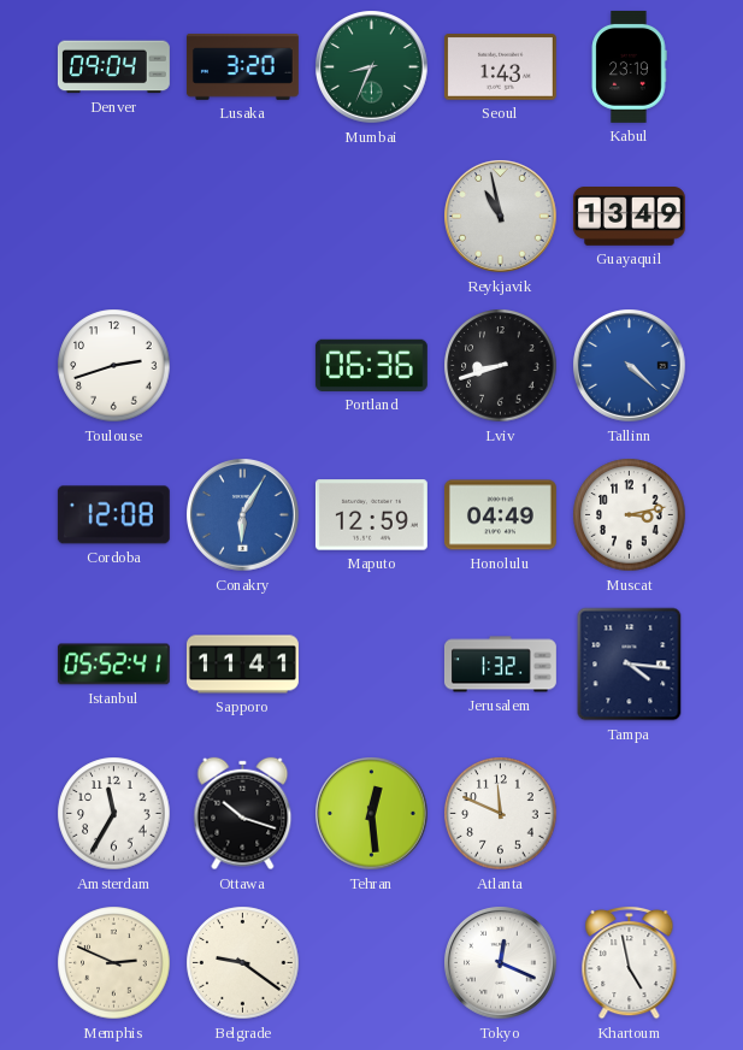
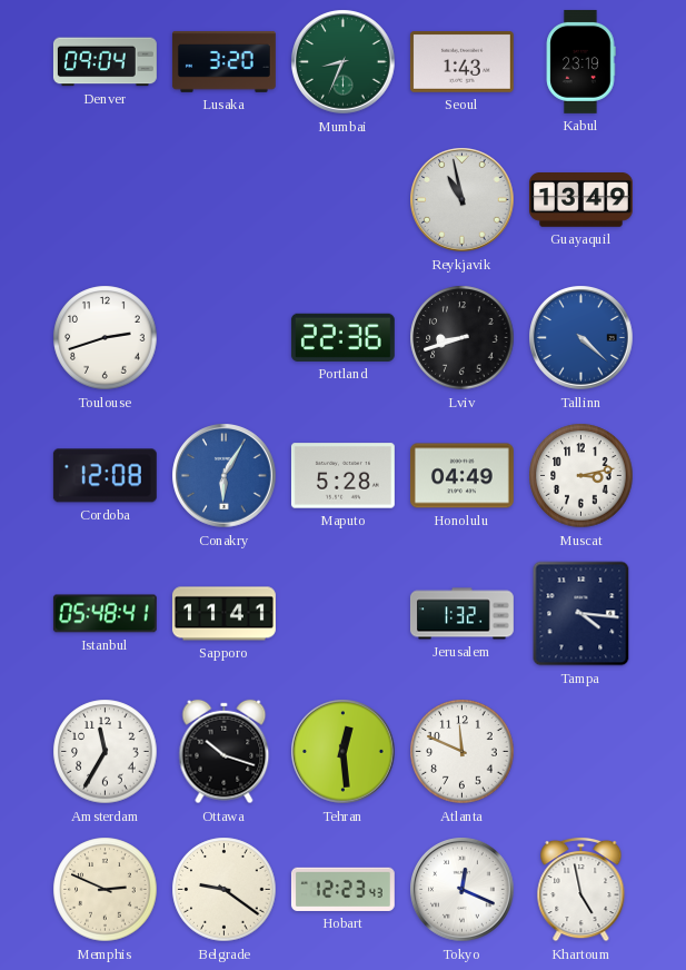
Portland: 06:36 -> 22:36 (342, 337)
Maputo: 12:59 -> 5:28 (342, 476)
Istanbul: 05:52 -> 05:48 (105, 614)
Hobart: none -> 12:23 (342, 889)
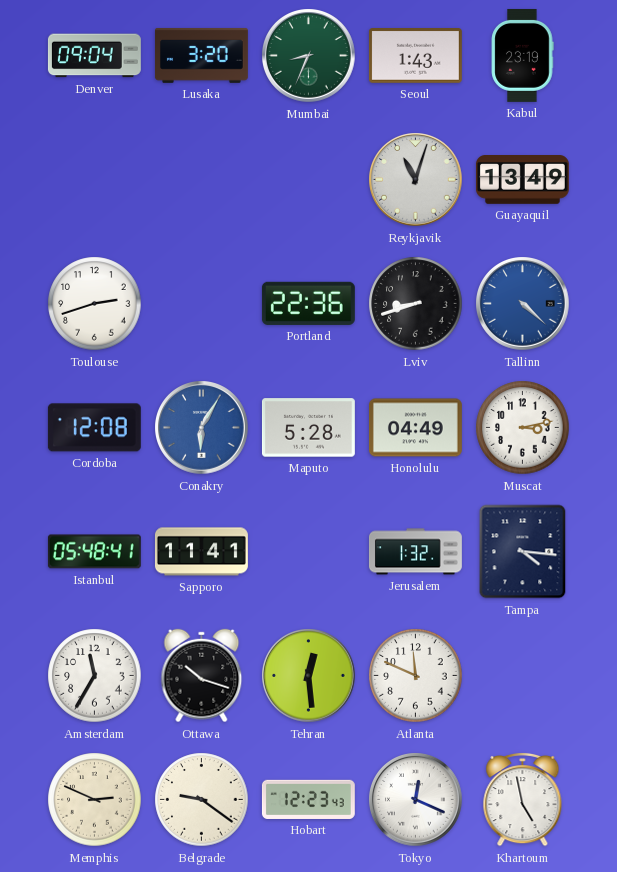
Reykjavik: 10:58 -> 11:03 (416, 180)
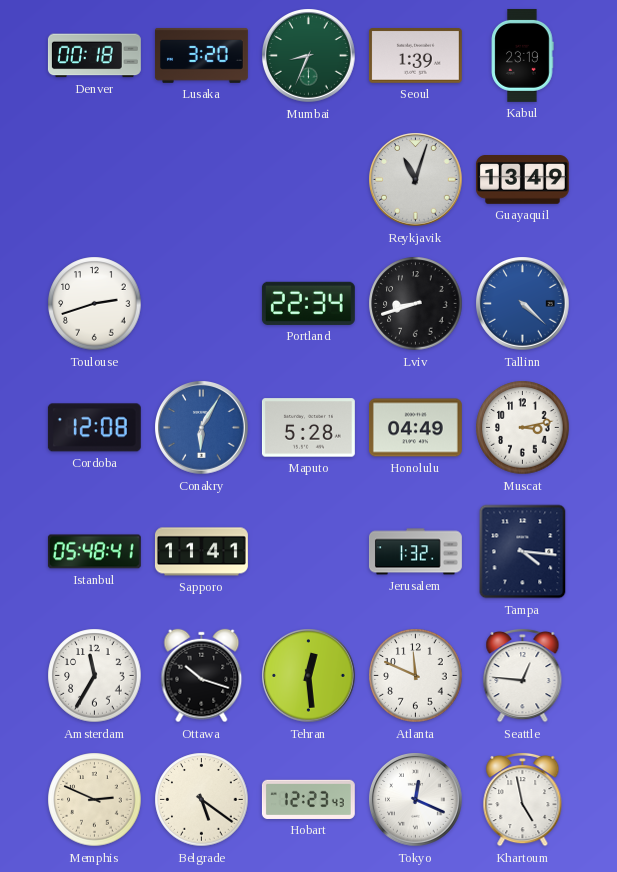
Denver: 09:04 -> 00:18 (94, 56)
Seoul: 1:43 -> 1:39 (415, 56)
Portland: 22:36 -> 22:34 (308, 303)
Seattle: none -> 12:46 (523, 675)
Belgrade: 9:21 -> 5:21 (202, 800)
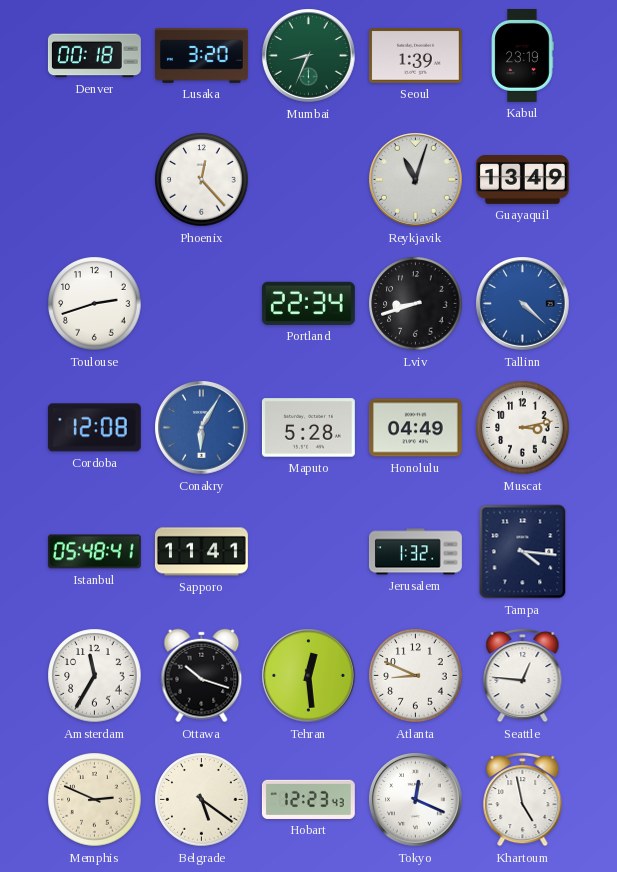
Phoenix: none -> 12:23 (202, 180)
Atlanta: 11:49 -> 8:49 (416, 676)
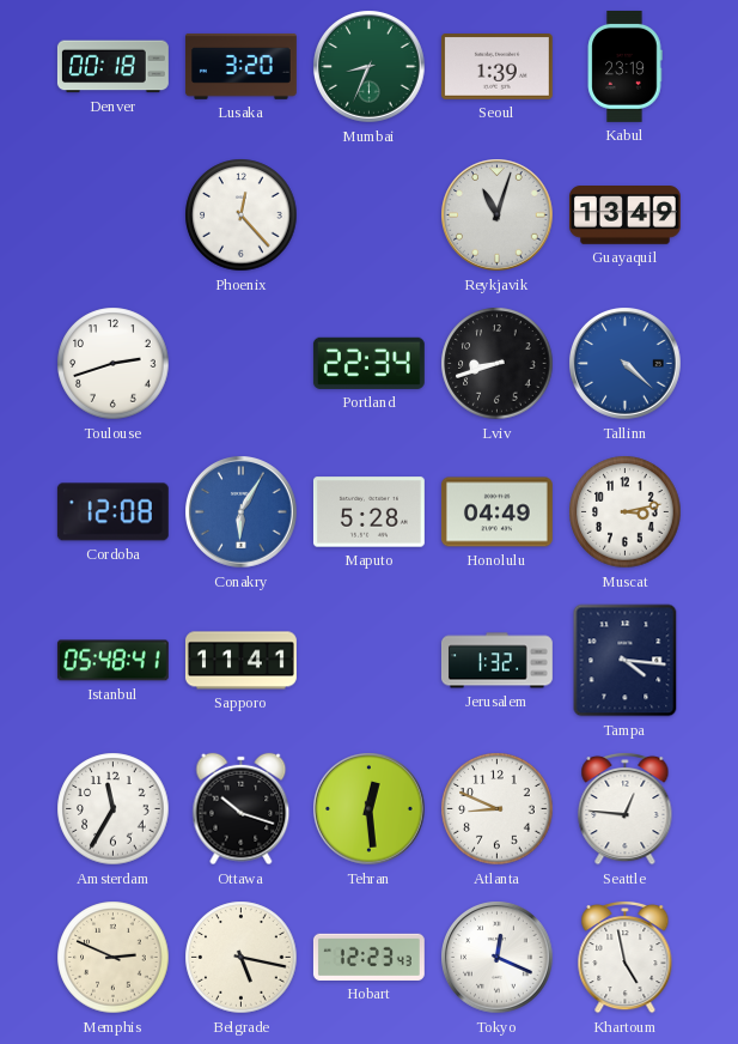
Belgrade: 5:21 -> 5:17 (242, 958)
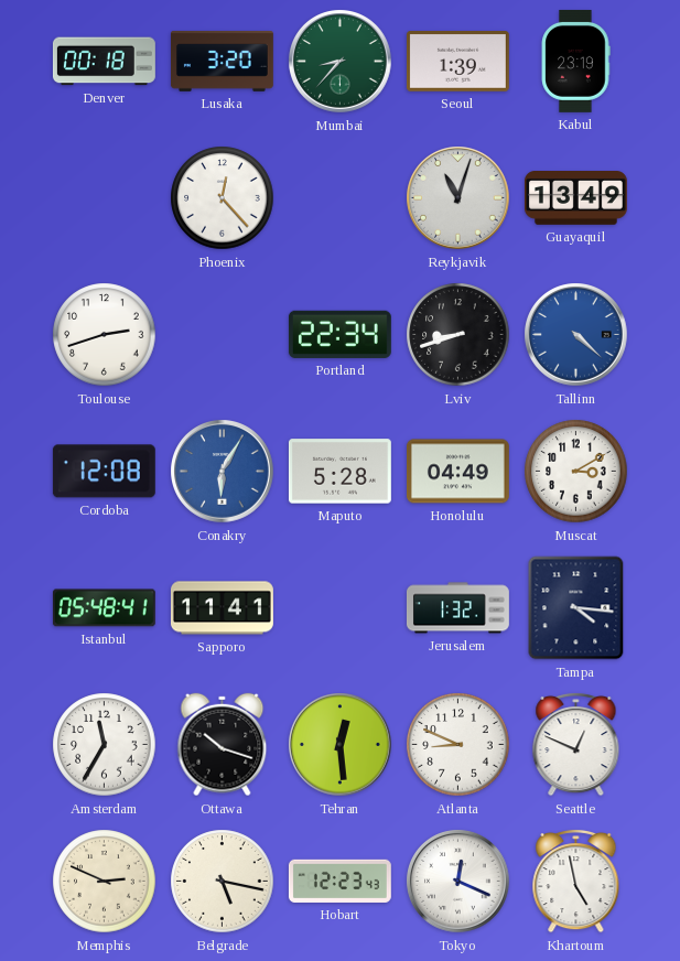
Mumbai: 8:34 -> 8:37 (341, 62)
Muscat: 3:13 -> 3:10 (576, 472)
Seattle: 12:46 -> 12:49 (576, 744)
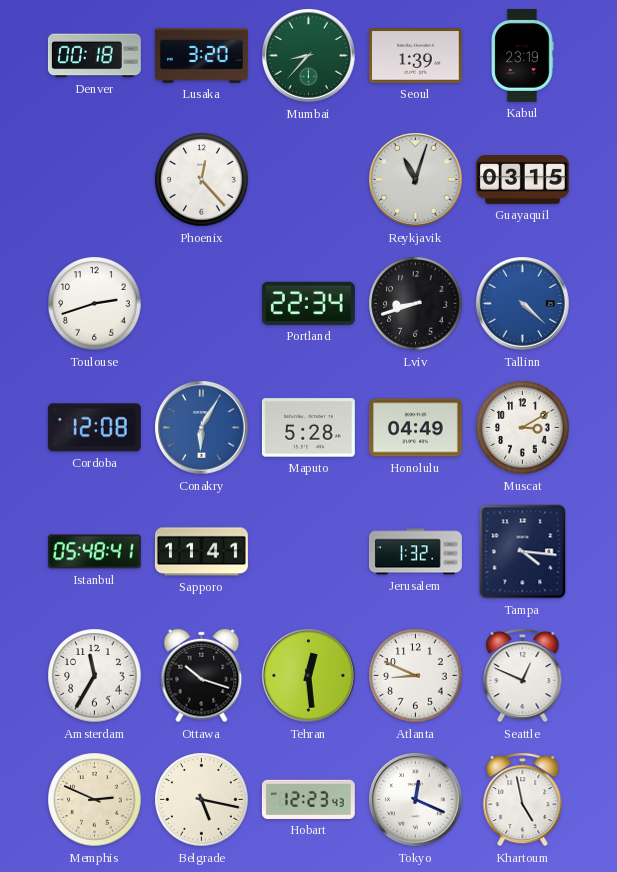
Guayaquil: 13:49 -> 03:15 (522, 180)
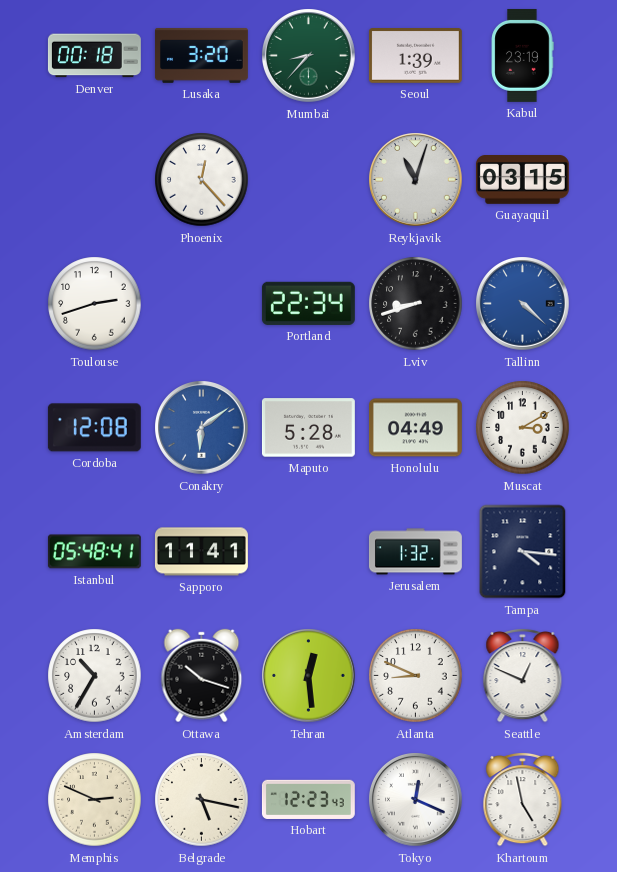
Conakry: 6:05 -> 6:09 (202, 428)
Amsterdam: 11:35 -> 10:35 (95, 676)
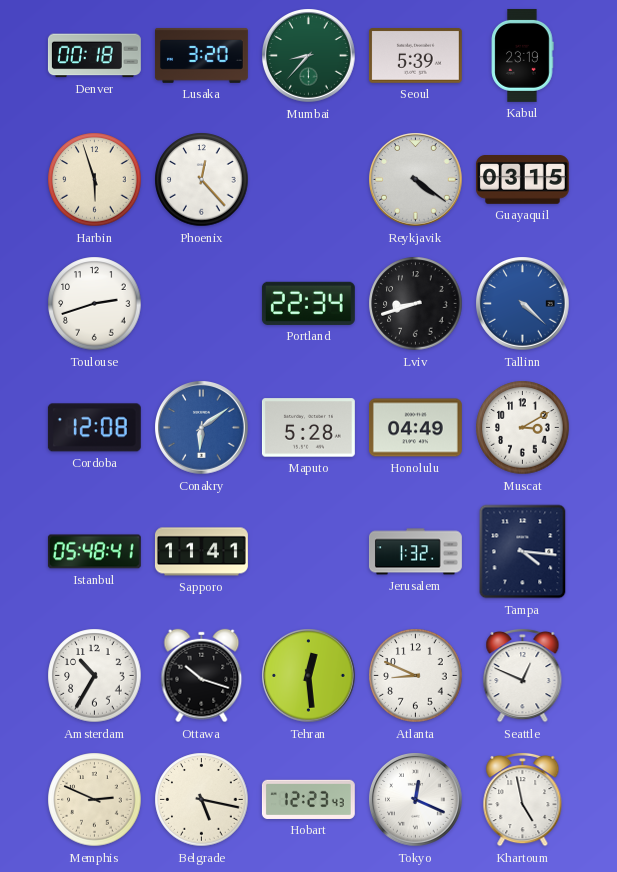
Seoul: 1:39 -> 5:39 (415, 56)
Harbin: none -> 5:57 (95, 180)
Reykjavik: 11:03 -> 4:21 (416, 180)
